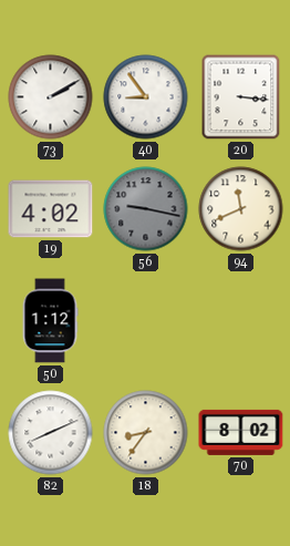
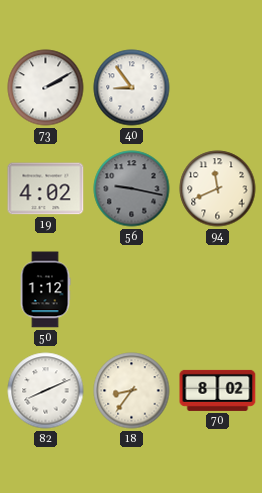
20: 3:16 -> none (241, 97)
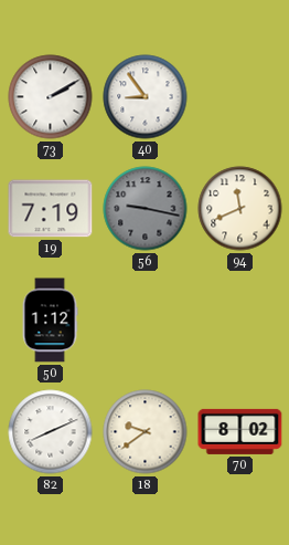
19: 4:02 -> 7:19 (51, 209)
18: 8:36 -> 9:39 (146, 432)
